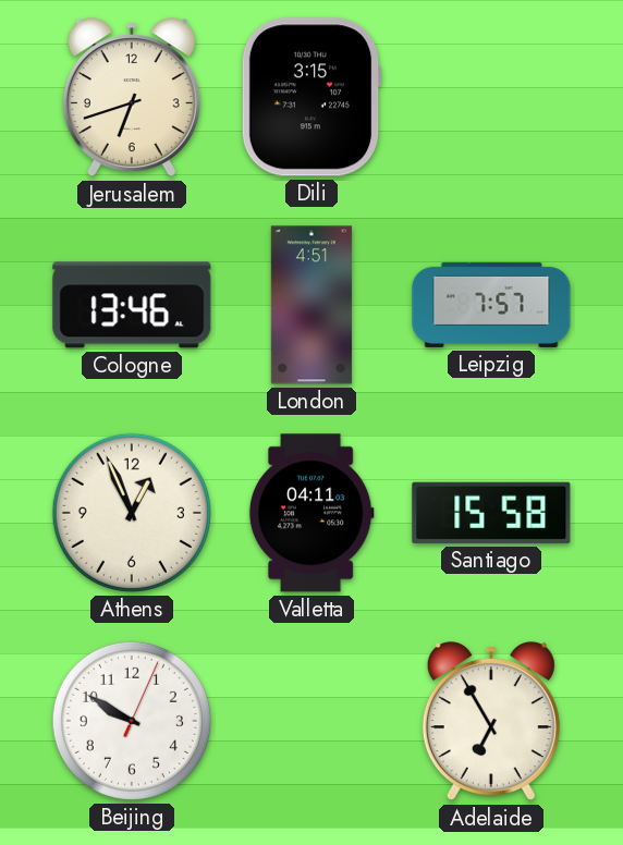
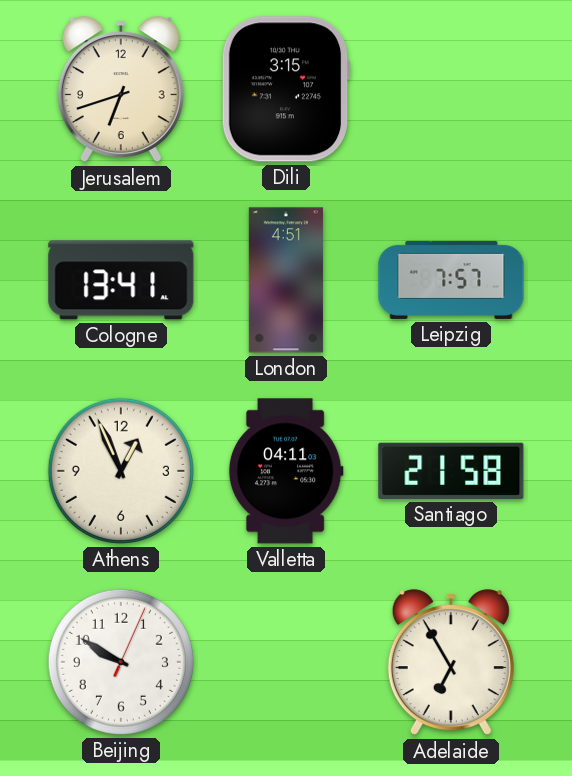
Cologne: 13:46 -> 13:41 (121, 280)
Santiago: 15:58 -> 21:58 (451, 471)
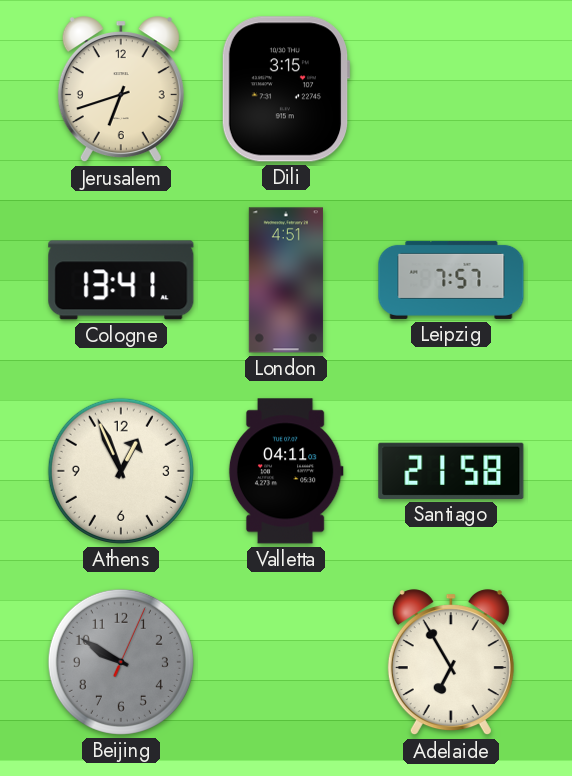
Beijing dial: white -> grey (121, 662)
